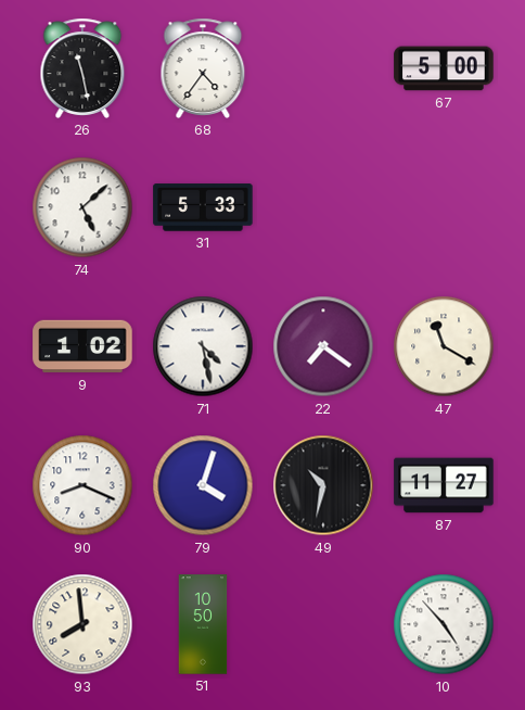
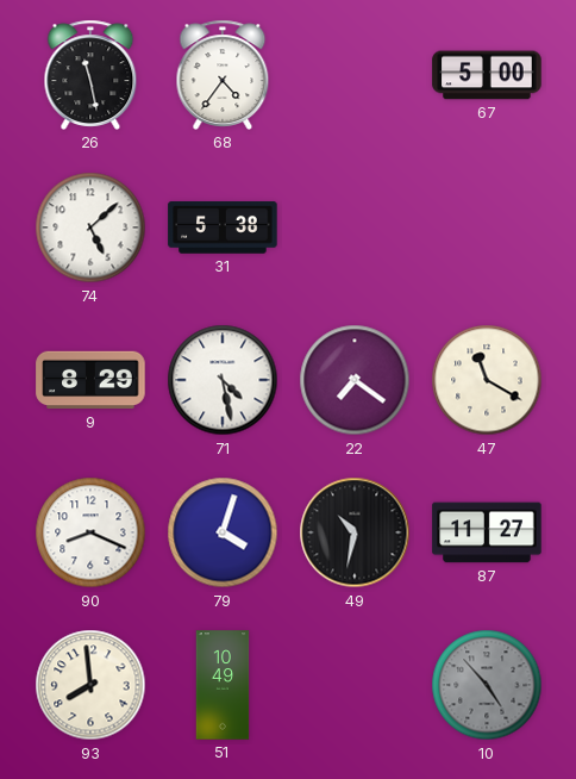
31: 5:33 -> 5:38 (223, 228)
9: 1:02 -> 8:29 (90, 380)
51: 10:50 -> 10:49 (223, 685)
10 dial: white -> grey (487, 685)
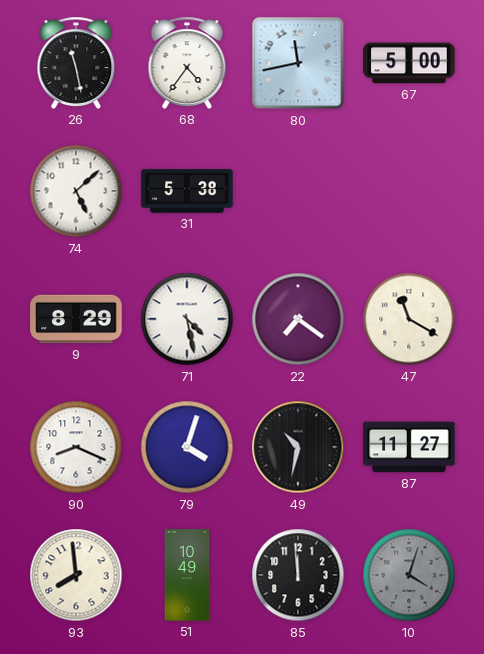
80: none -> 11:43 (298, 63)
85: none -> 11:59 (298, 575)
10: 4:53 -> 4:03 (409, 575)
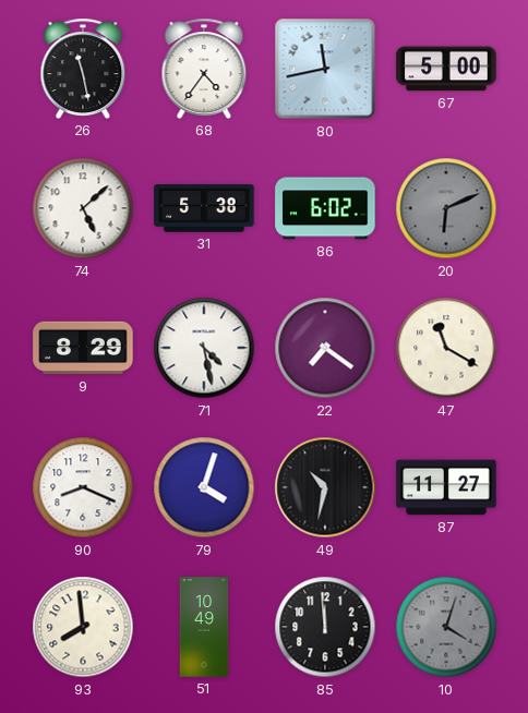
86: none -> 6:02 (325, 208)
20: none -> 6:11 (446, 208)
